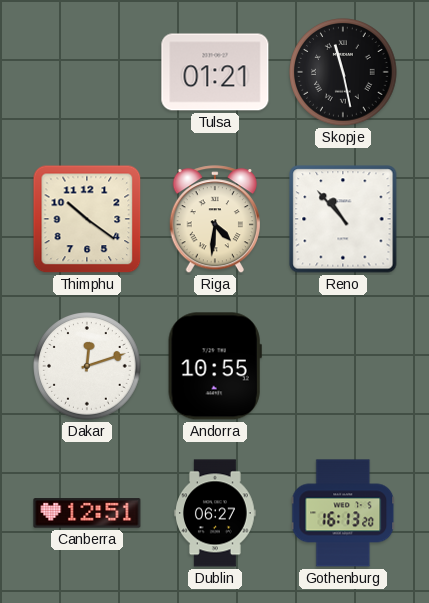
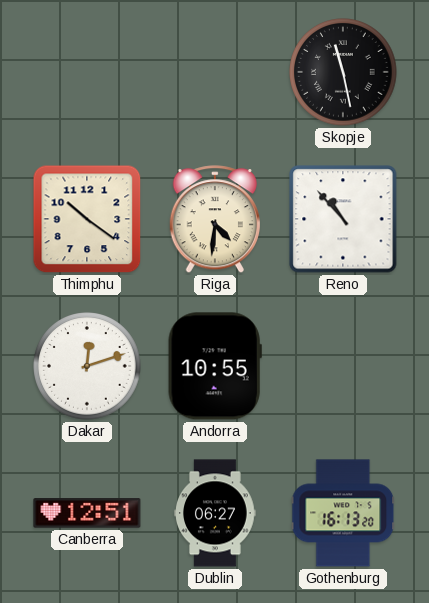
Tulsa: 01:21 -> none (215, 72)
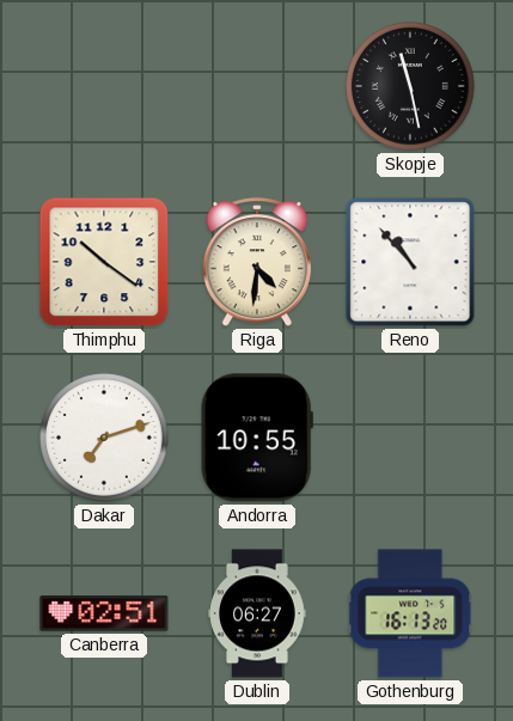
Dakar: 12:12 -> 7:12 (104, 438)
Canberra: 12:51 -> 02:51 (104, 613)
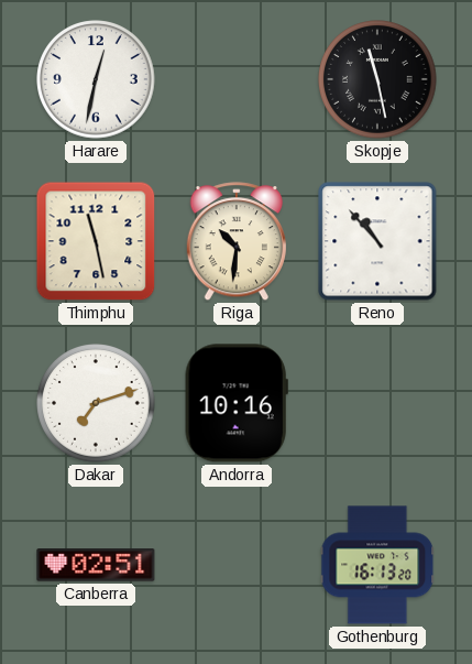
Harare: none -> 12:32 (96, 79)
Thimphu: 10:21 -> 11:28 (96, 241)
Riga: 4:31 -> 10:31 (237, 242)
Andorra: 10:55 -> 10:16 (237, 403)
Dublin: 06:27 -> none (257, 613)
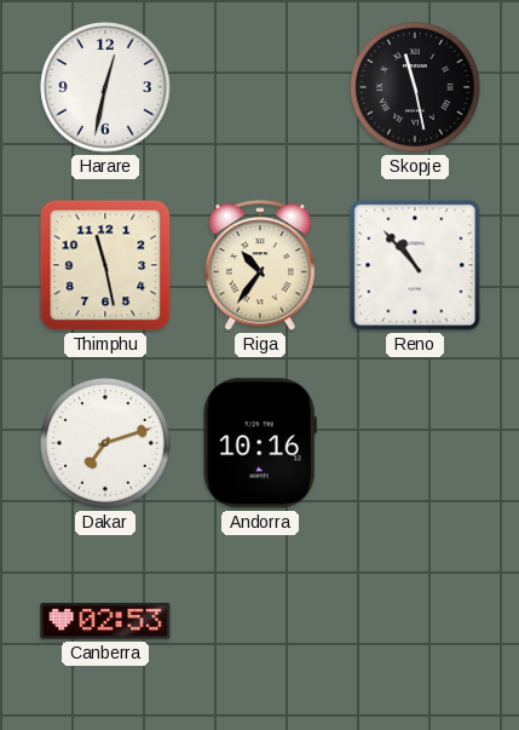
Riga: 10:31 -> 10:36 (260, 266)
Canberra: 02:51 -> 02:53 (105, 621)
Gothenburg: 16:13 -> none (377, 565)
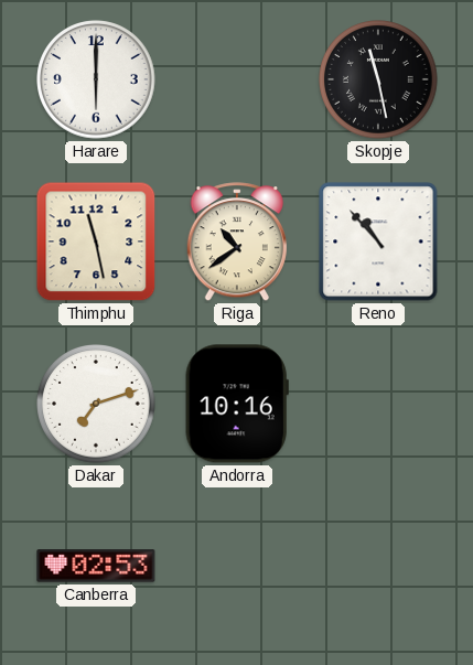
Harare: 12:32 -> 6:00 (96, 79)
Riga: 10:36 -> 10:39 (237, 243)
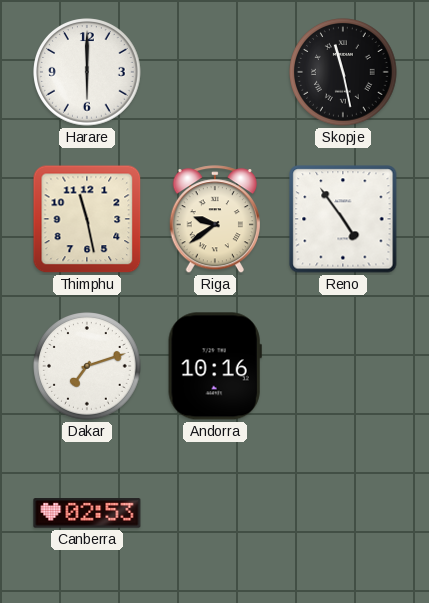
Riga: 10:39 -> 9:39 (215, 220)
Reno: 10:53 -> 4:54 (343, 219)
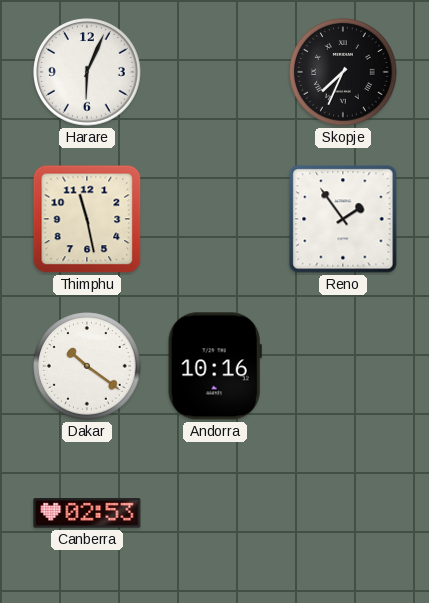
Harare: 6:00 -> 6:04 (87, 72)
Skopje: 11:28 -> 7:34 (343, 72)
Riga: 9:39 -> none (215, 220)
Reno: 4:54 -> 1:54 (343, 219)
Dakar: 7:12 -> 10:21 (87, 366)
